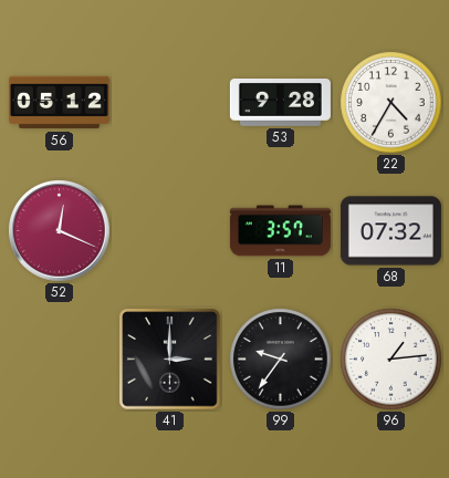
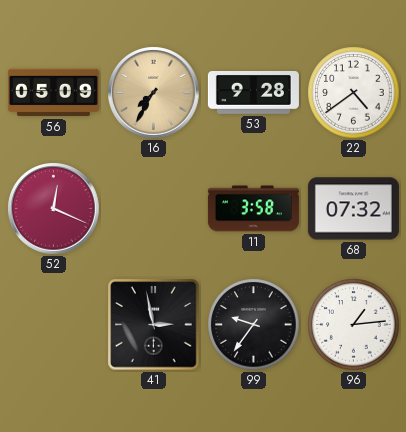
56: 05:12 -> 05:09 (53, 93)
16: none -> 7:35 (154, 93)
22: 4:35 -> 4:39 (354, 93)
11: 3:57 -> 3:58 (253, 209)
41: 3:00 -> 2:58 (154, 325)
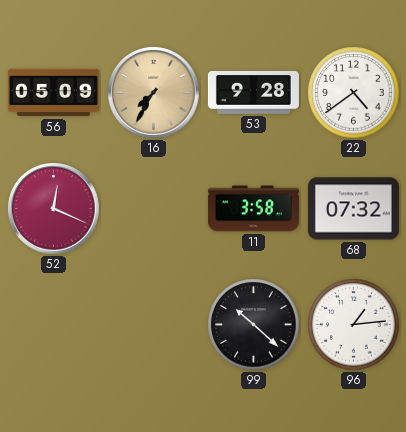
41: 2:58 -> none (154, 325)
99: 9:36 -> 10:22 (254, 325)
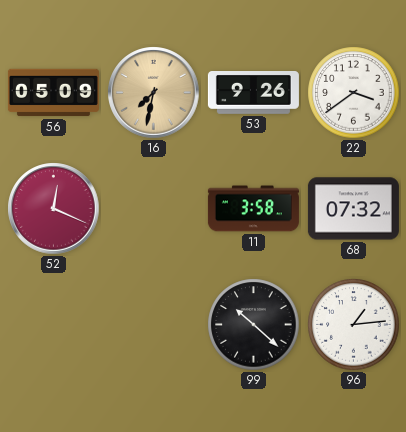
16: 7:35 -> 7:32 (154, 93)
53: 9:28 -> 9:26 (253, 93)
22: 4:39 -> 3:39 (354, 93)
